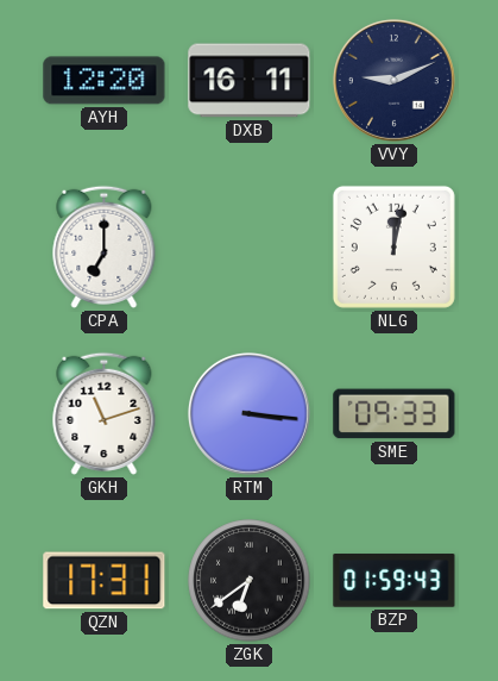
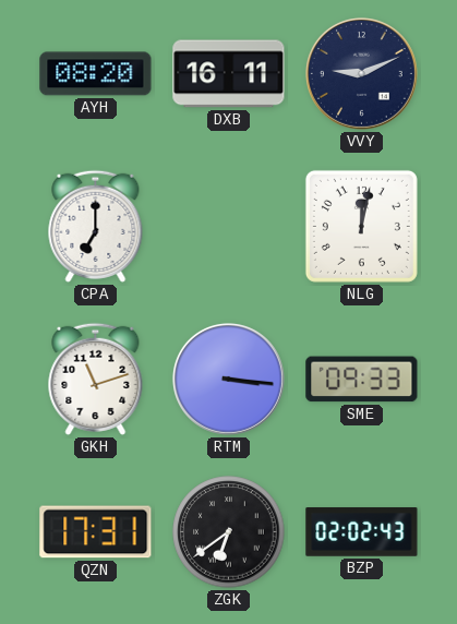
AYH: 12:20 -> 08:20 (96, 74)
BZP: 01:59 -> 02:02 (362, 532)
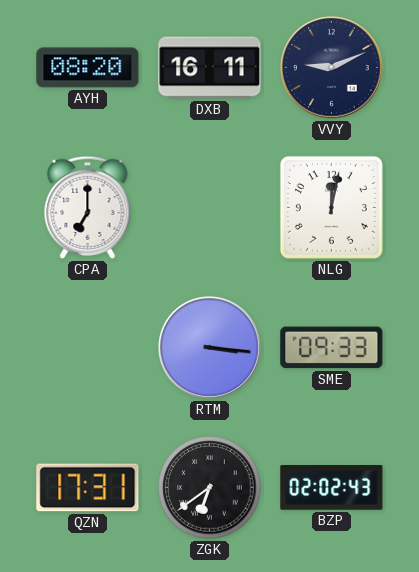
GKH: 11:12 -> none (96, 379)
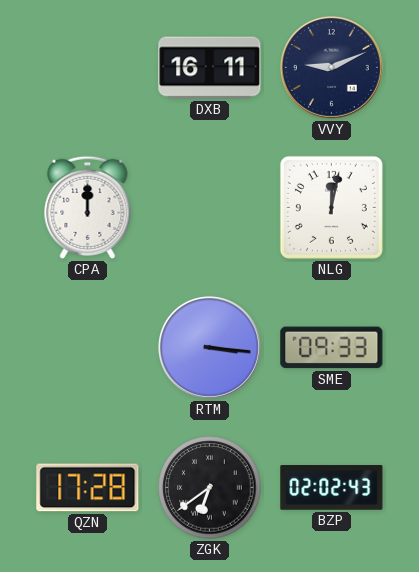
AYH: 08:20 -> none (88, 68)
CPA: 7:00 -> 12:00 (88, 207)
QZN: 17:31 -> 17:28 (88, 488)
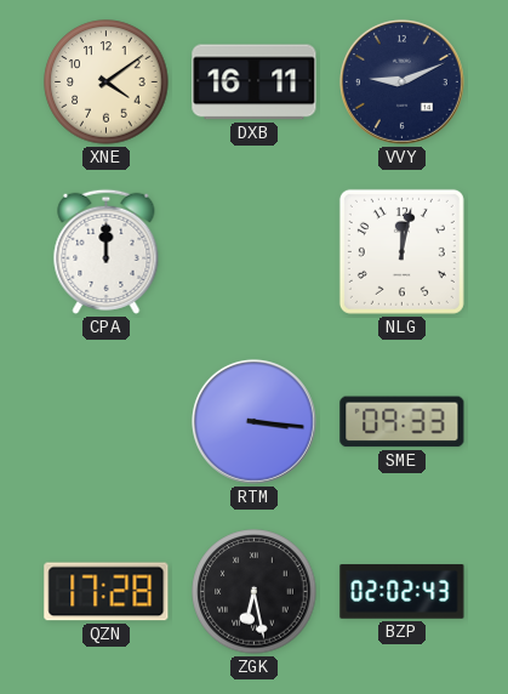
XNE: none -> 4:09 (107, 83)
ZGK: 6:39 -> 6:28 (255, 592)
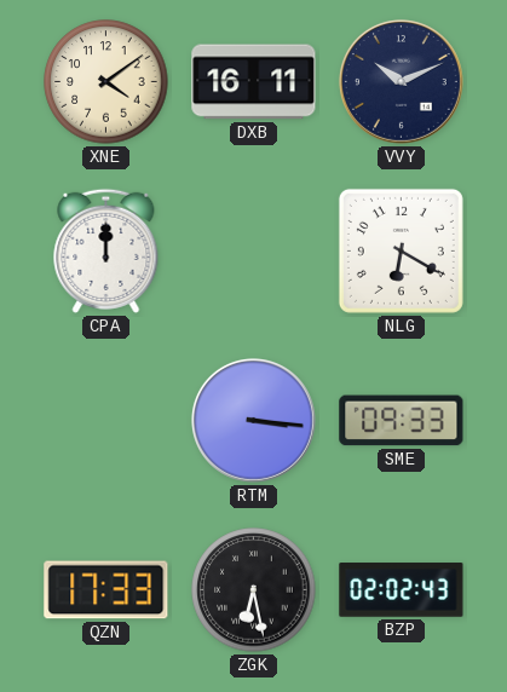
VVY: 9:11 -> 10:11 (401, 81)
NLG: 12:02 -> 6:20 (401, 250)
QZN: 17:28 -> 17:33 (106, 590)
